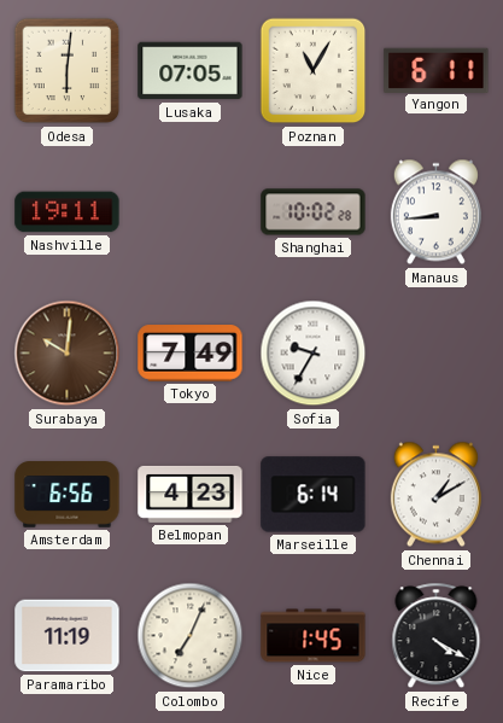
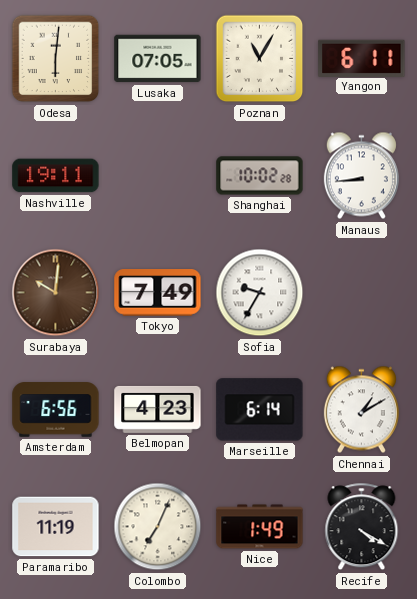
Nice: 1:45 -> 1:49 (260, 527)
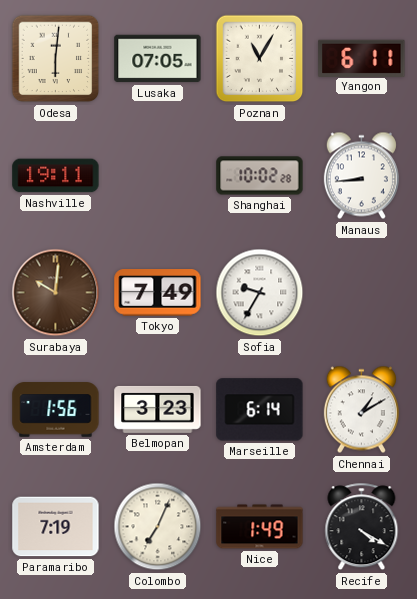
Amsterdam: 6:56 -> 1:56 (56, 410)
Belmopan: 4:23 -> 3:23 (158, 409)
Paramaribo: 11:19 -> 7:19 (56, 527)
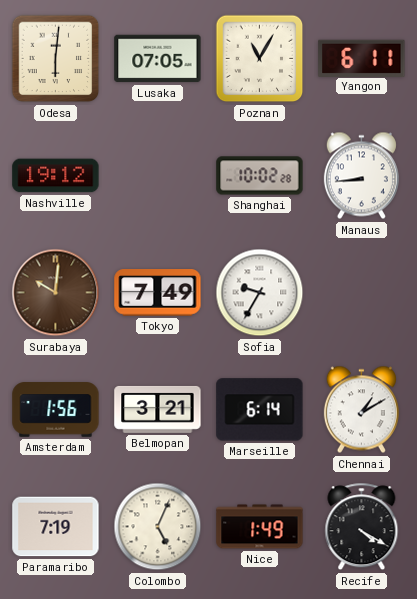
Nashville: 19:11 -> 19:12 (56, 176)
Belmopan: 3:23 -> 3:21 (158, 409)
Colombo: 7:04 -> 5:04 (158, 527)
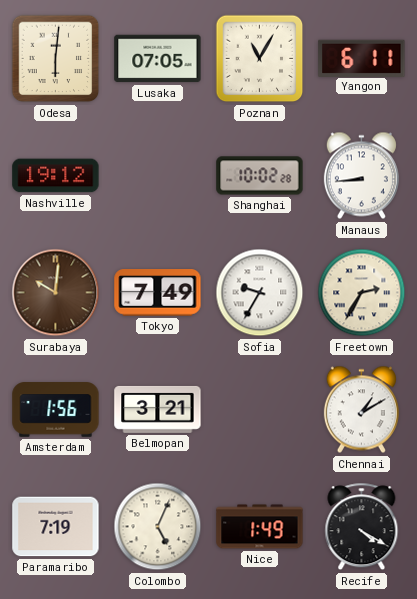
Freetown: none -> 2:35 (362, 293)
Marseille: 6:14 -> none (260, 410)
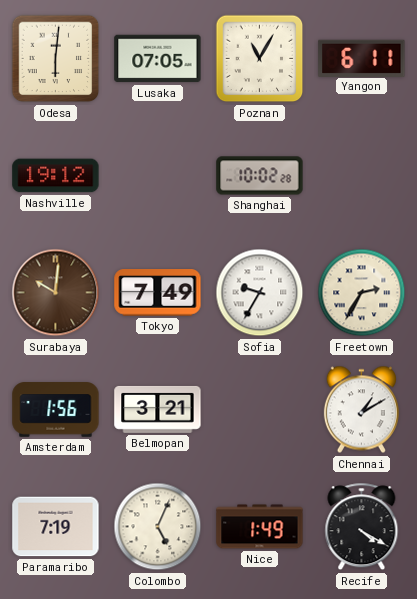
Manaus: 8:44 -> none (361, 176)
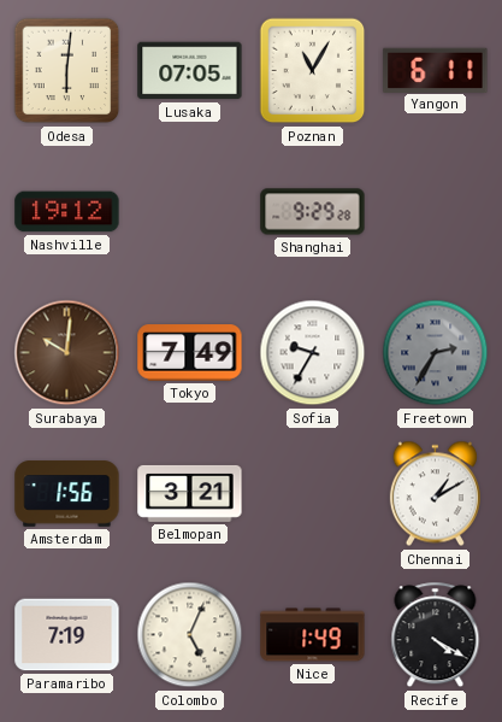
Shanghai: 10:02 -> 9:29 (313, 212)
Freetown dial: cream -> grey (436, 353)
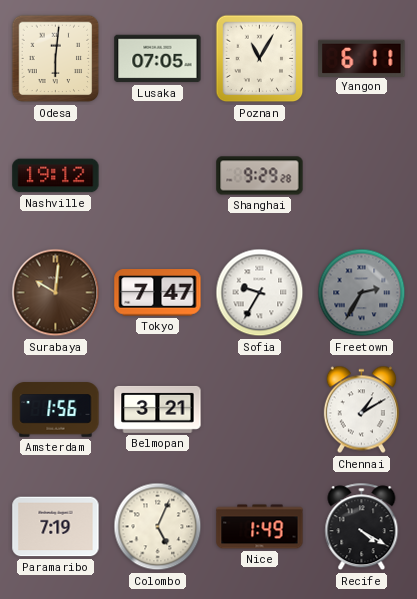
Tokyo: 7:49 -> 7:47 (158, 293)
